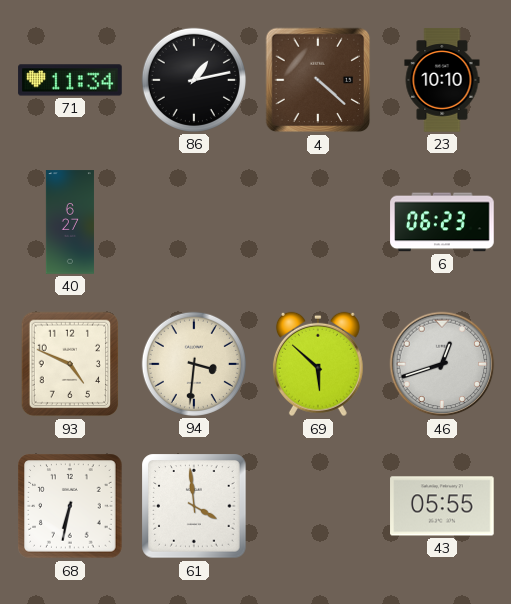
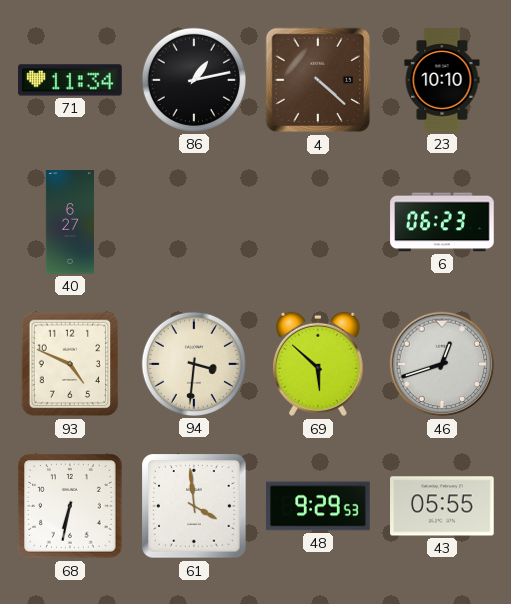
48: none -> 9:29 (318, 506)
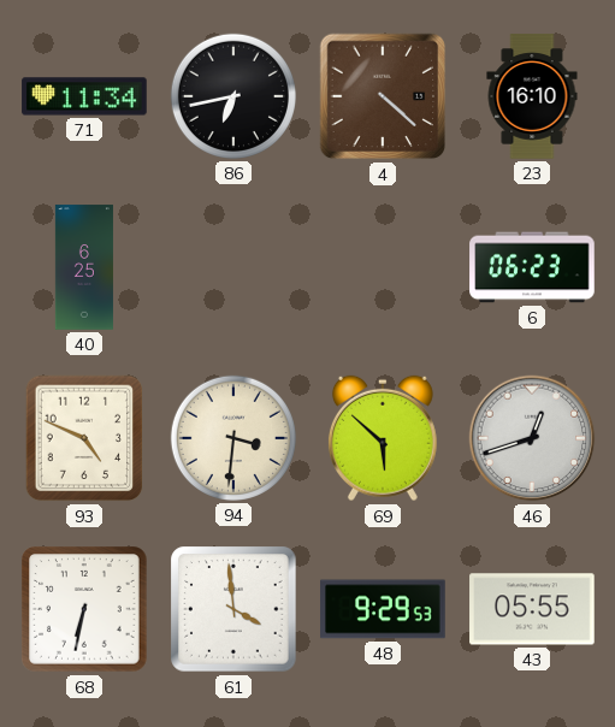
86: 1:13 -> 6:43 (233, 96)
23: 10:10 -> 16:10 (532, 96)
40: 6:27 -> 6:25 (84, 267)
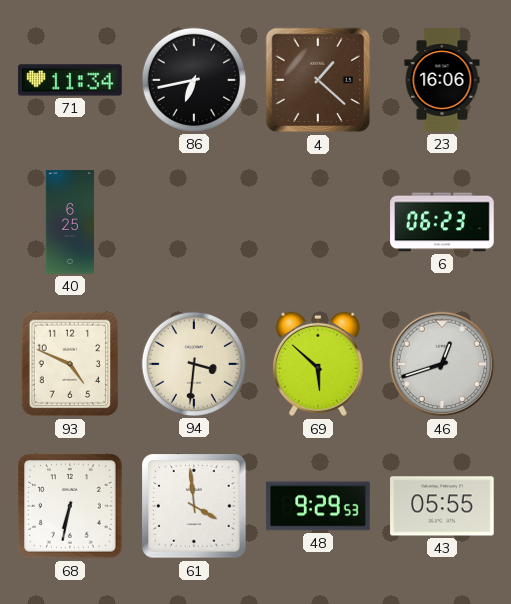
4: 4:22 -> 1:22 (318, 80)
23: 16:10 -> 16:06 (442, 80)
